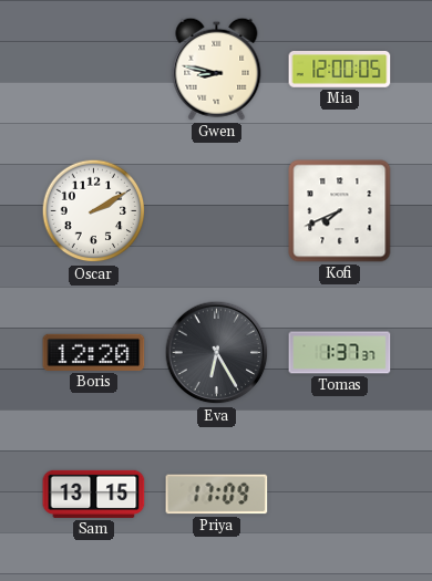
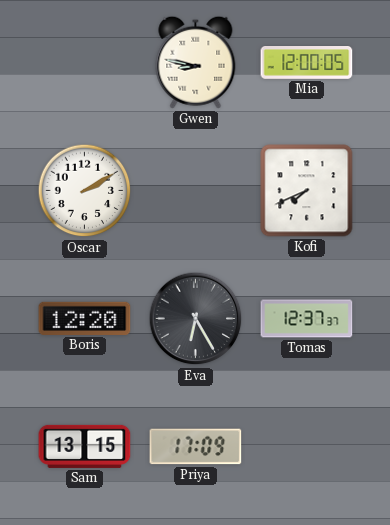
Tomas: 1:37 -> 12:37 (307, 319)
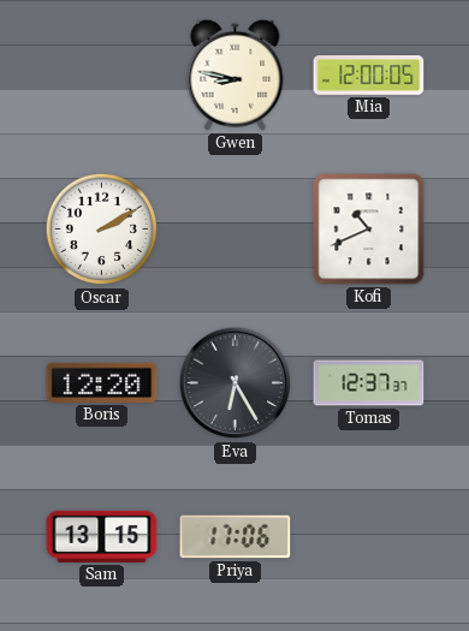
Kofi: 7:41 -> 10:41 (369, 230)
Priya: 17:09 -> 17:06 (236, 537)
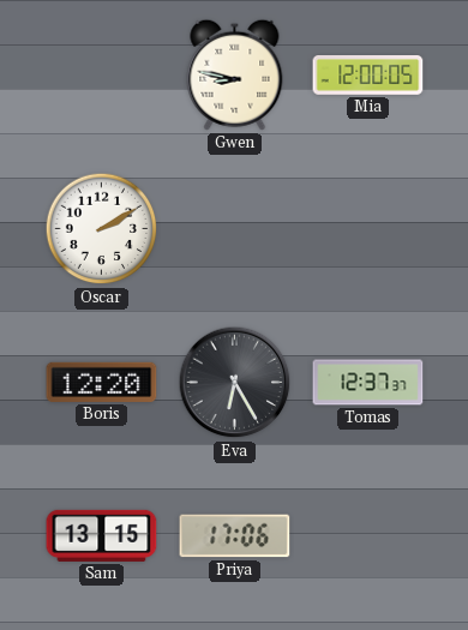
Kofi: 10:41 -> none (369, 230)
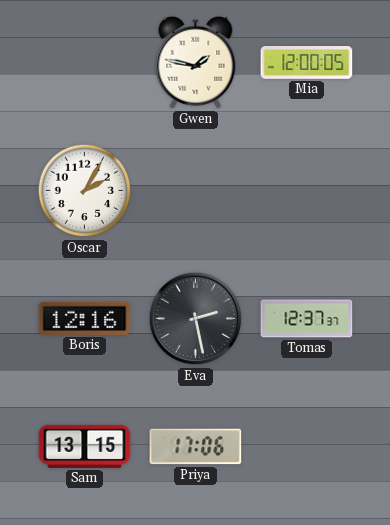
Gwen: 8:47 -> 1:47 (196, 62)
Oscar: 2:10 -> 2:05 (85, 191)
Boris: 12:20 -> 12:16 (85, 318)
Eva: 6:25 -> 2:28 (196, 319)
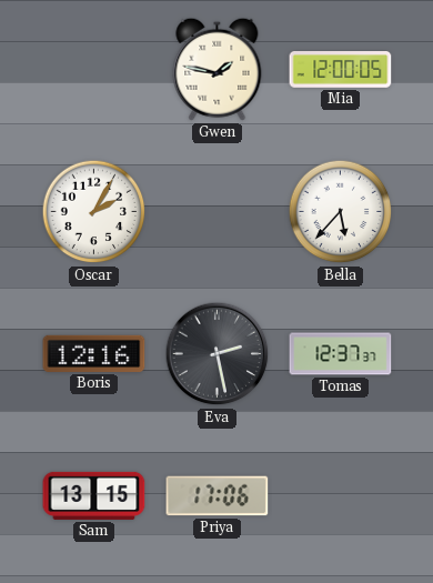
Bella: none -> 5:37 (341, 212)
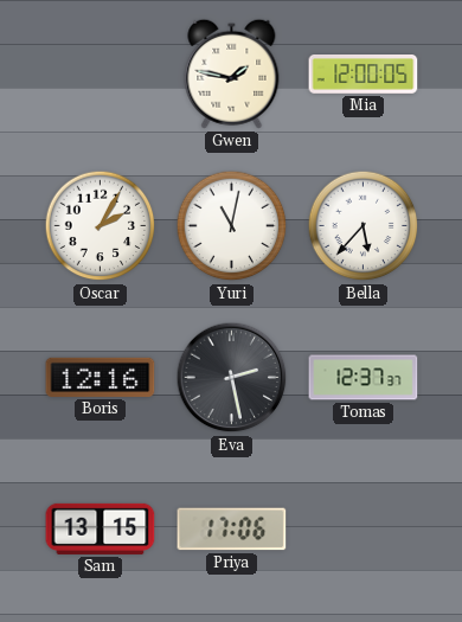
Yuri: none -> 11:02 (232, 226)
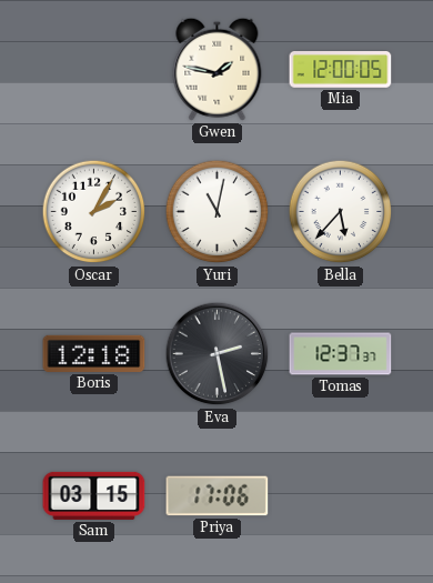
Boris: 12:16 -> 12:18 (94, 353)
Sam: 13:15 -> 03:15 (94, 495)
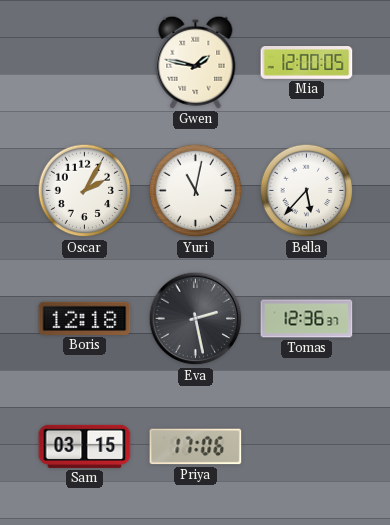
Tomas: 12:37 -> 12:36 (307, 319)
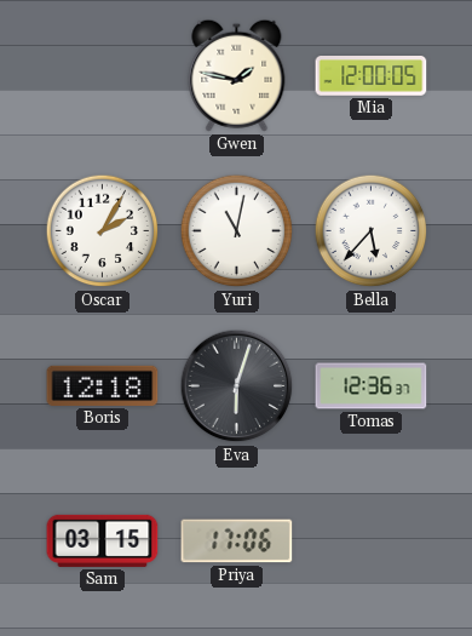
Eva: 2:28 -> 6:03 (237, 386)
